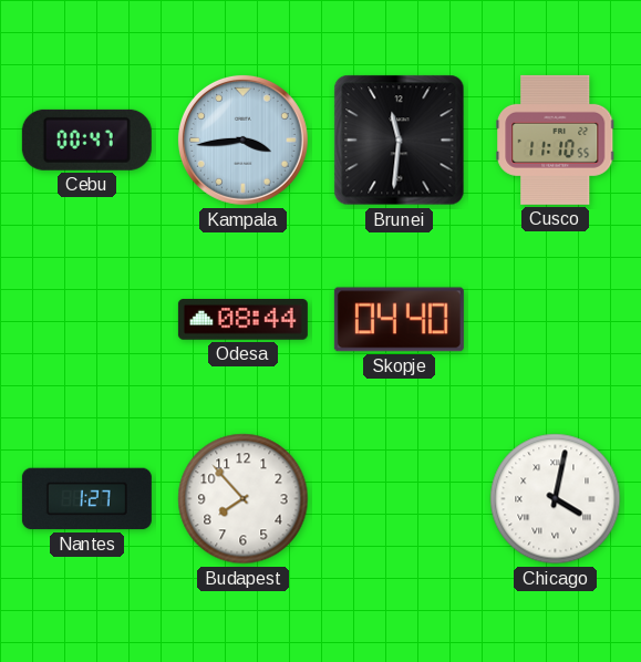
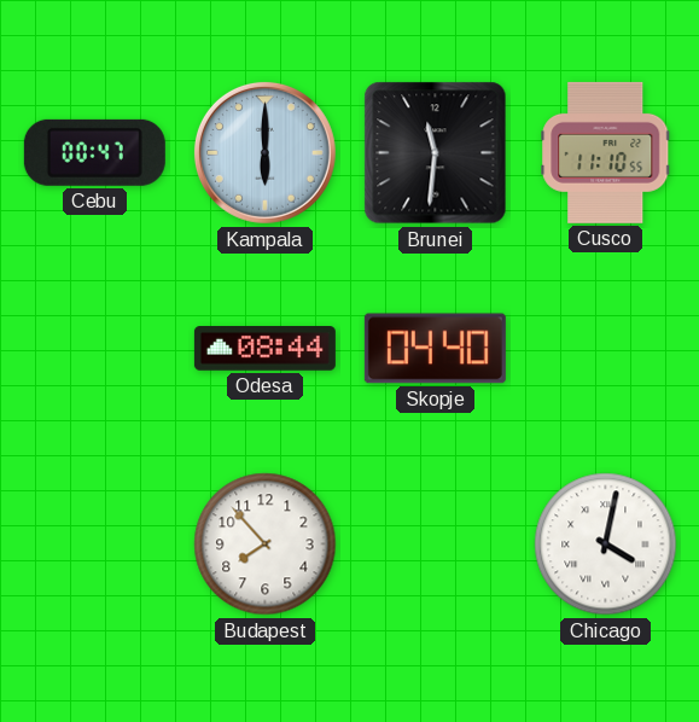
Kampala: 3:44 -> 6:00 (264, 152)
Nantes: 1:27 -> none (86, 499)
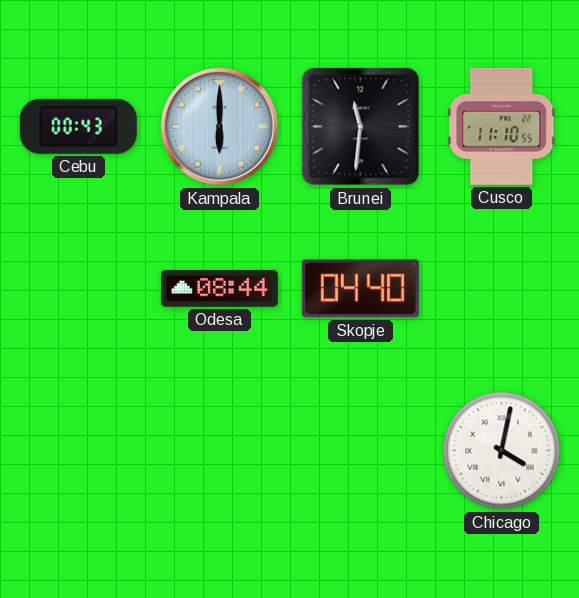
Cebu: 00:47 -> 00:43 (78, 126)
Budapest: 7:53 -> none (266, 545)
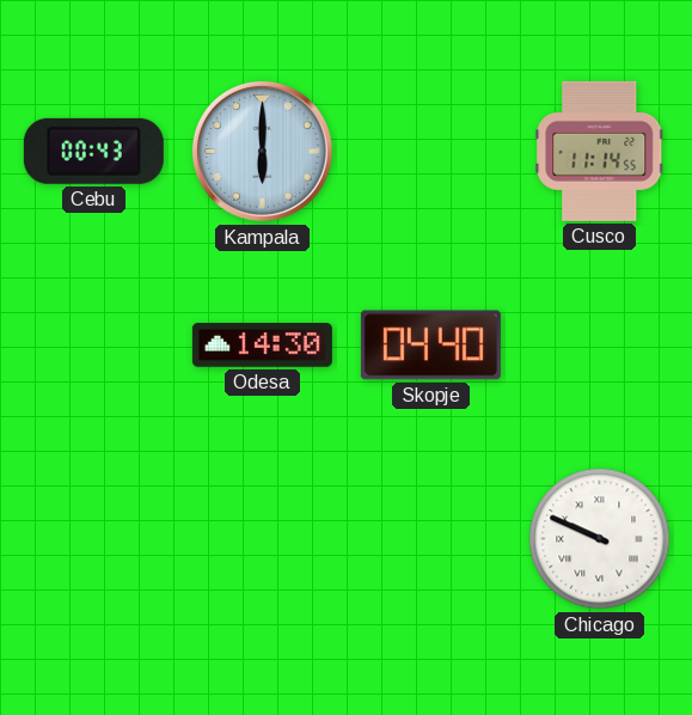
Brunei: 11:31 -> none (361, 127)
Cusco: 11:10 -> 11:14 (600, 151)
Odesa: 08:44 -> 14:30 (262, 346)
Chicago: 4:02 -> 9:49 (600, 539)
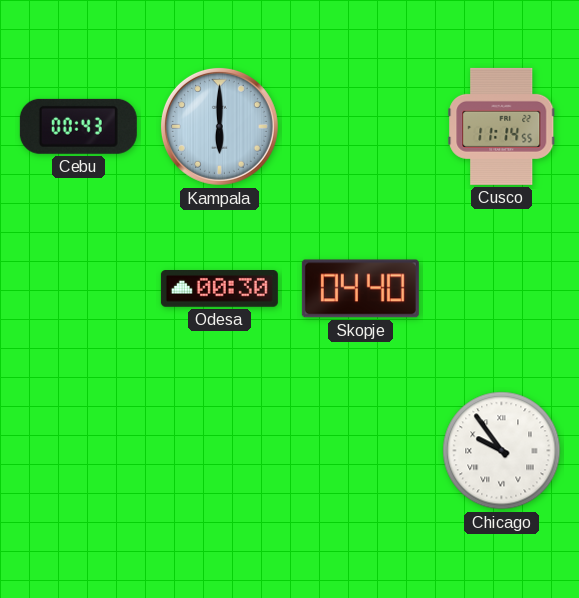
Odesa: 14:30 -> 00:30 (219, 289)
Chicago: 9:49 -> 9:54 (502, 451)
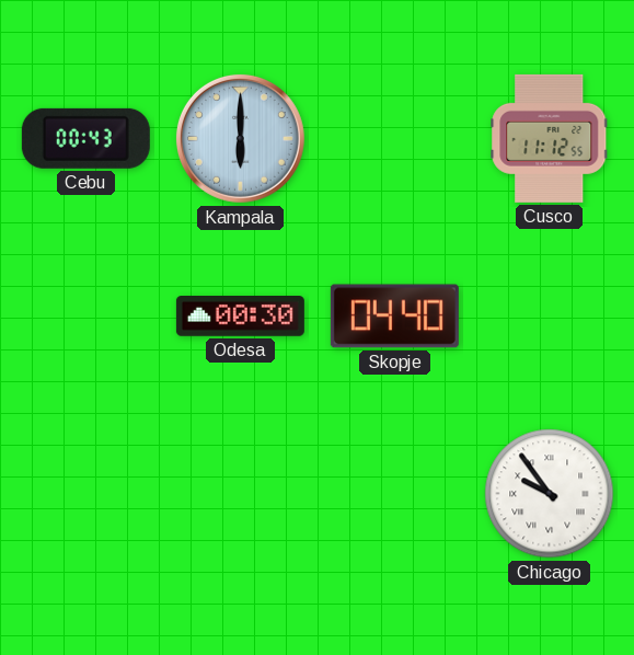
Cusco: 11:14 -> 11:12 (550, 138)
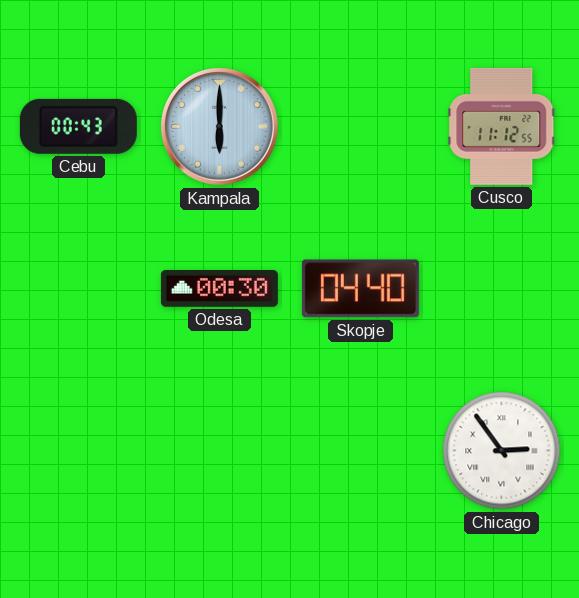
Chicago: 9:54 -> 2:54 (502, 451)
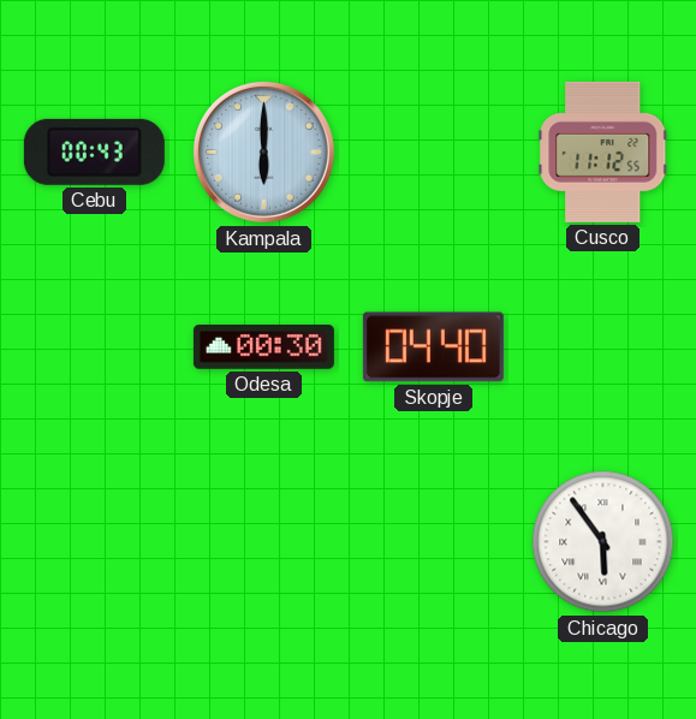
Chicago: 2:54 -> 5:54 (603, 542)
